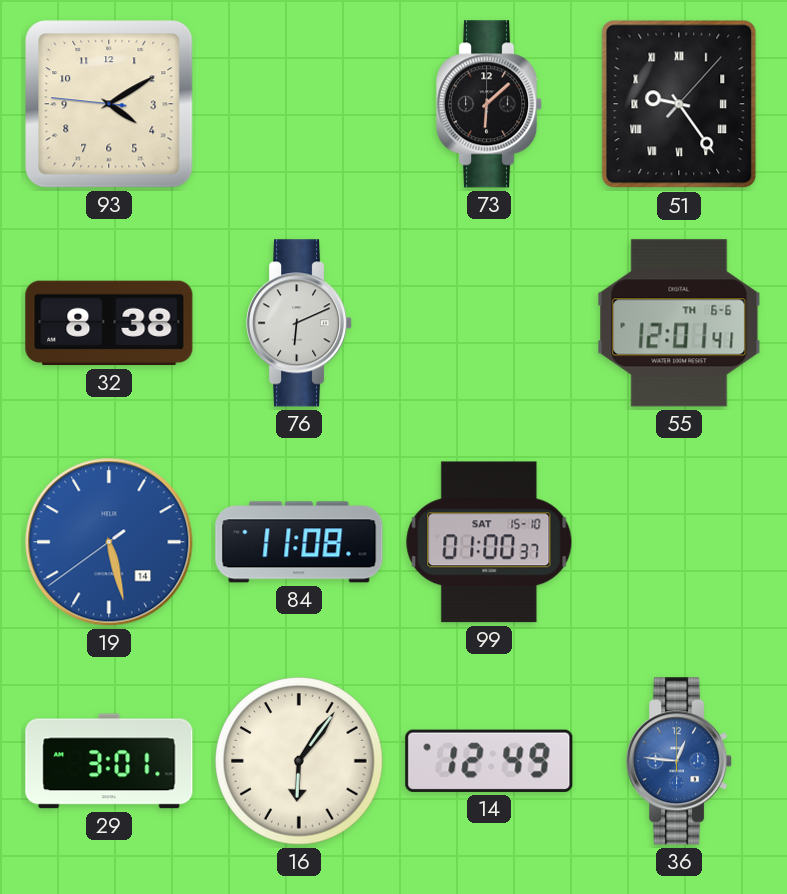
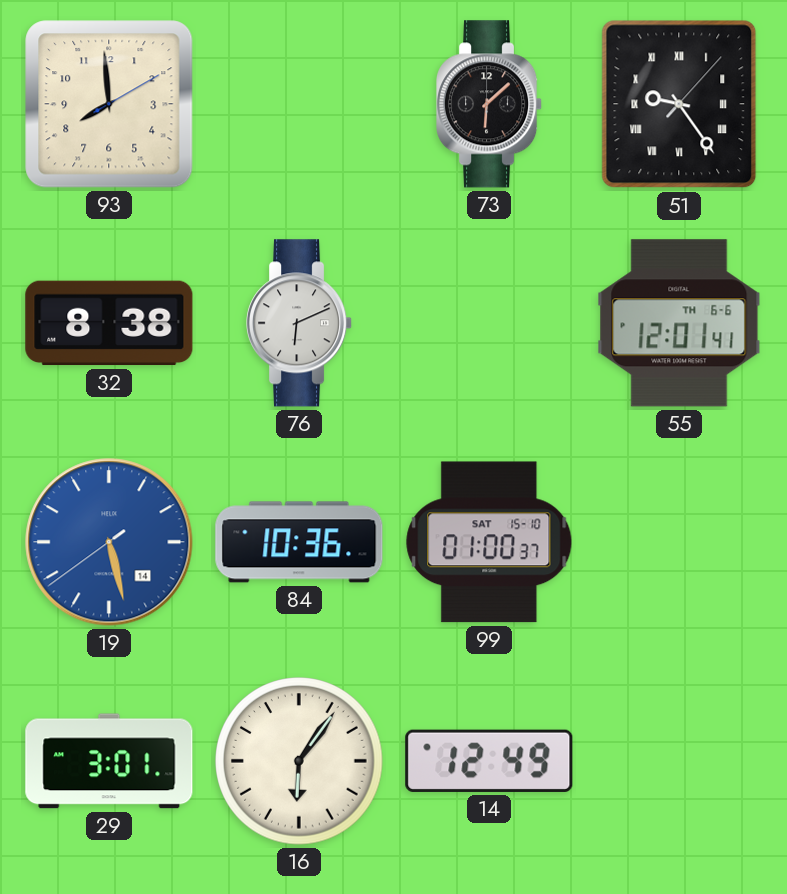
93: 4:09 -> 7:59 (109, 104)
84: 11:08 -> 10:36 (299, 542)
36: 12:46 -> none (680, 761)
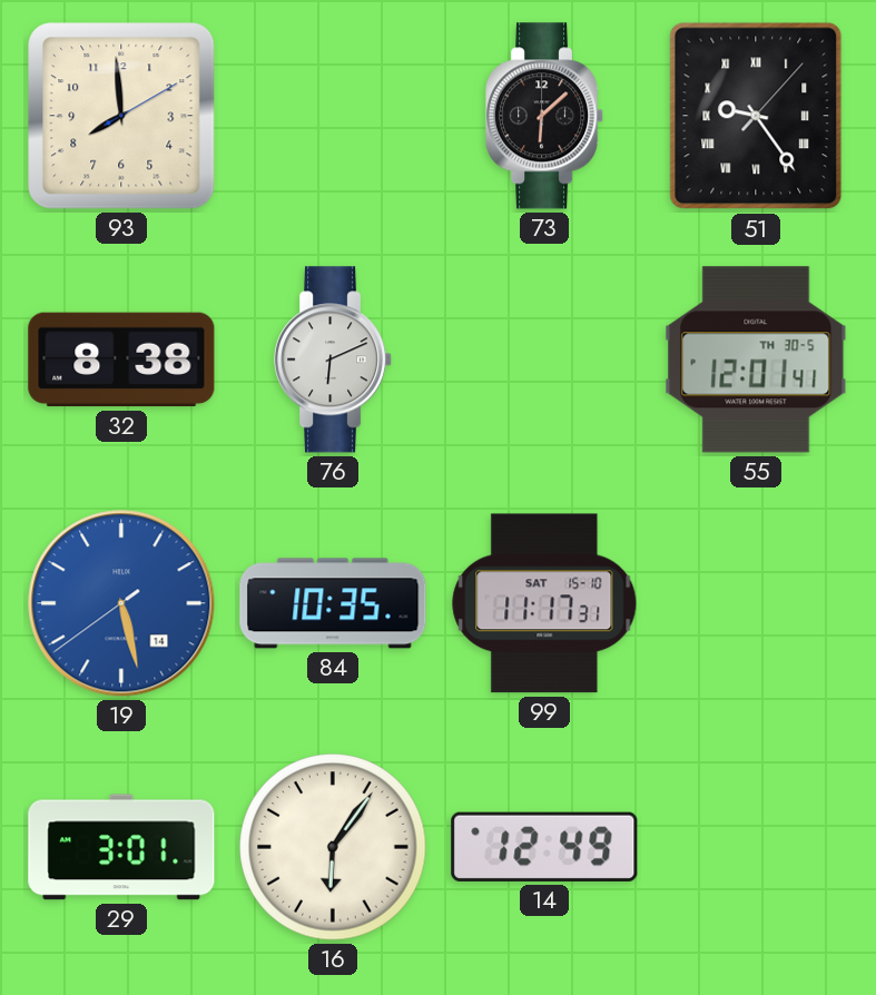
55 date: TH 6-6 -> TH 30-5 (756, 359)
84: 10:36 -> 10:35 (333, 603)
99: 01:00 -> 11:17 (544, 603)
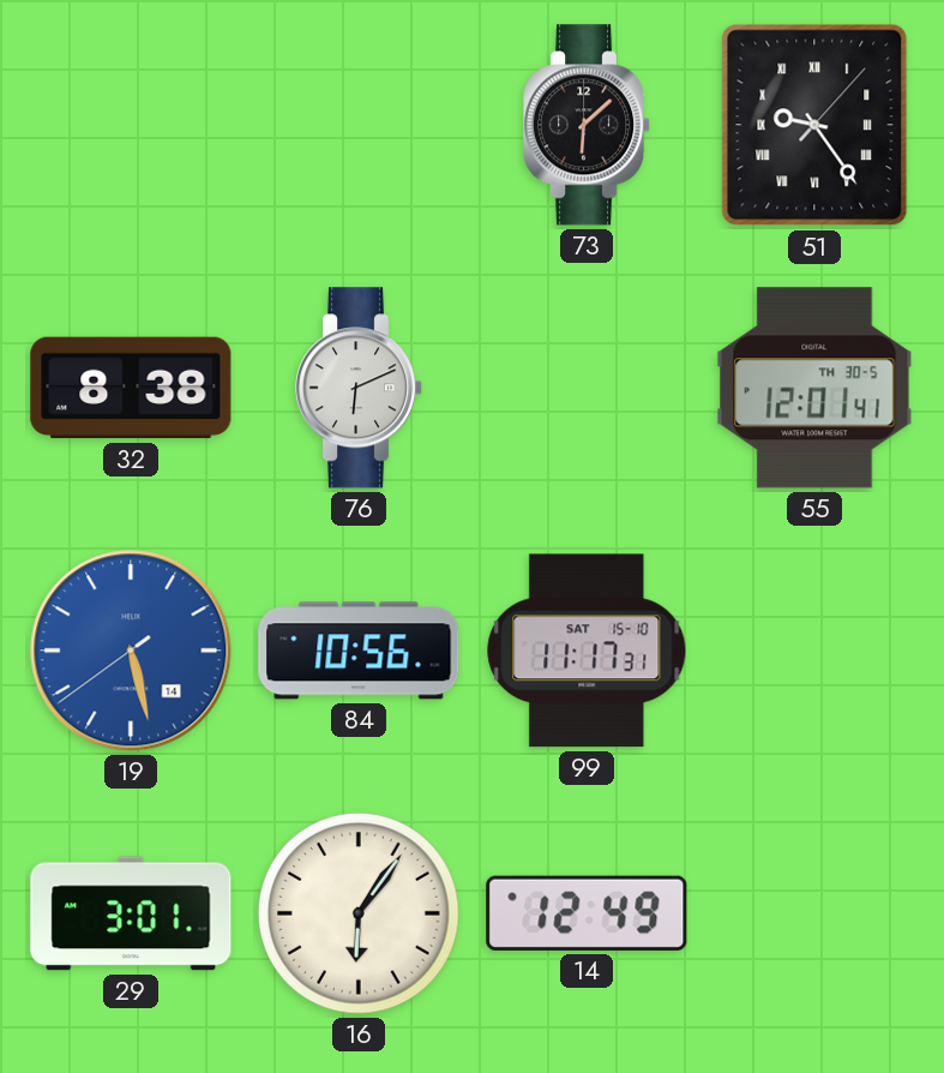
93: 7:59 -> none (121, 116)
84: 10:35 -> 10:56 (359, 651)
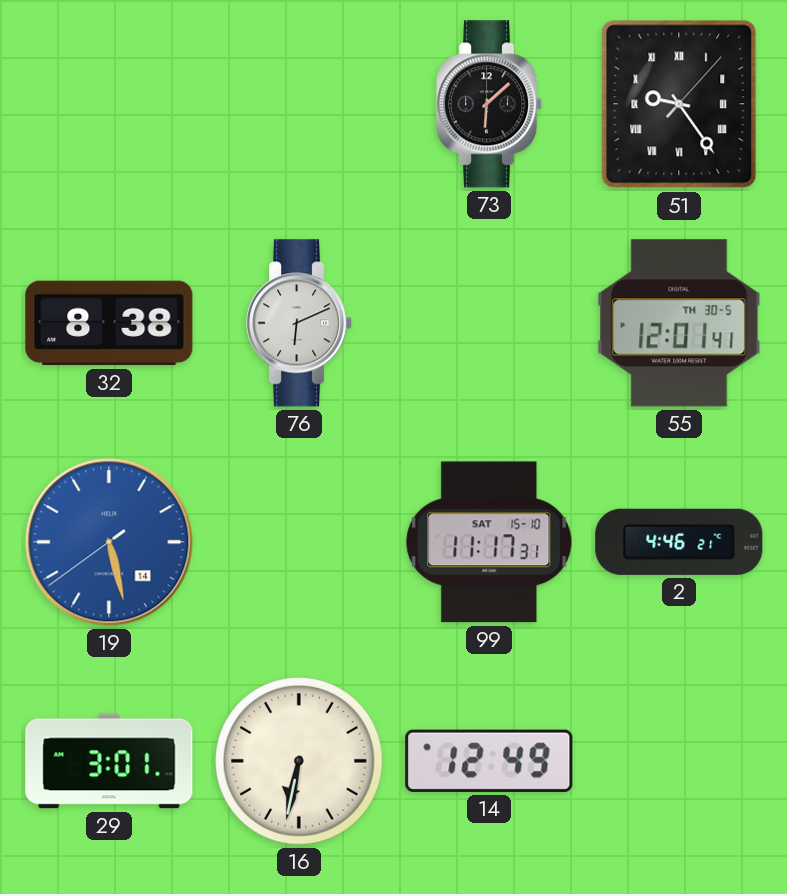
84: 10:56 -> none (359, 651)
2: none -> 4:46 (679, 542)
16: 6:06 -> 6:32 (299, 761)
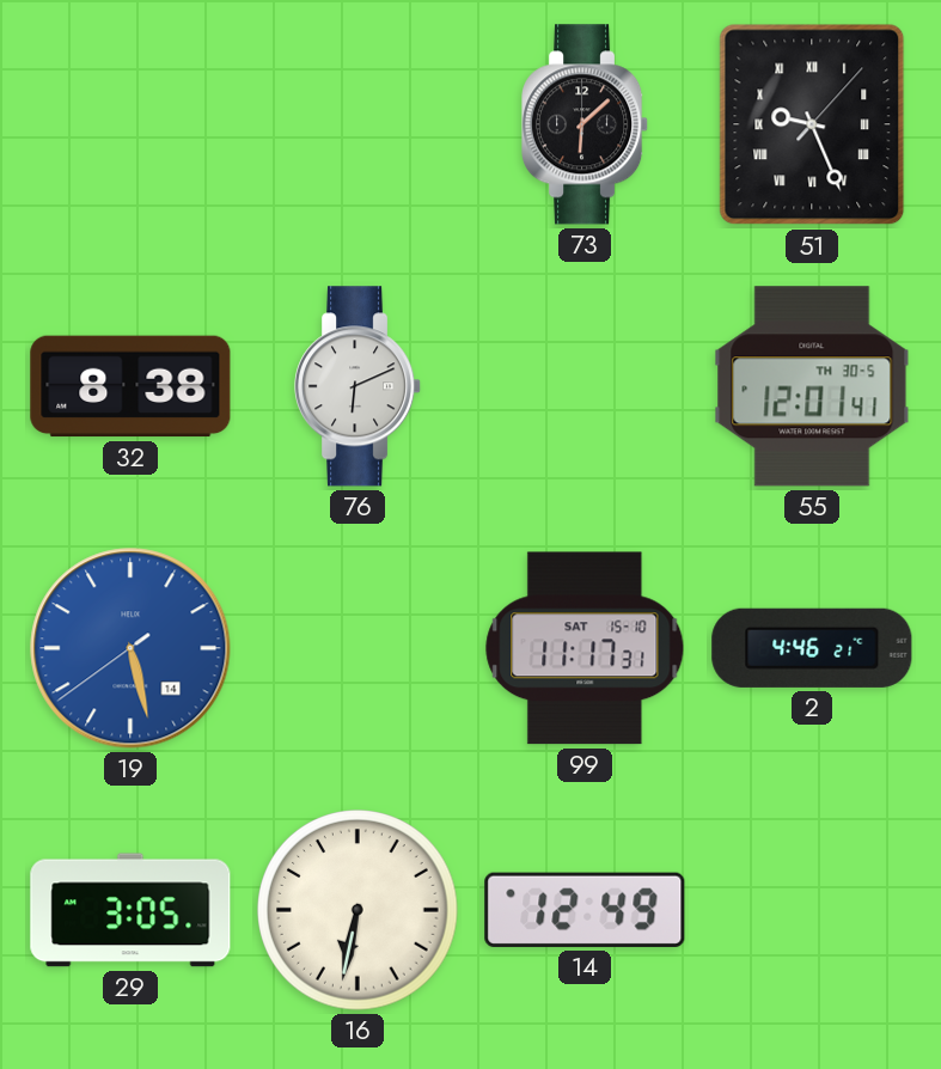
51: 9:24 -> 9:26 (812, 124)
29: 3:01 -> 3:05 (130, 910)
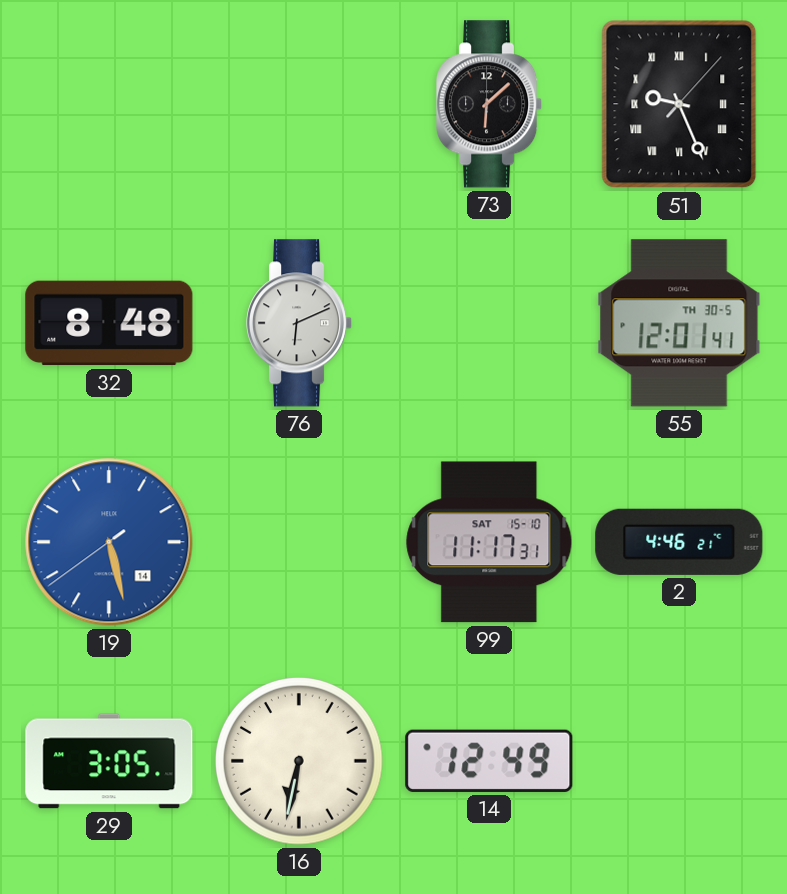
32: 8:38 -> 8:48 (109, 323)
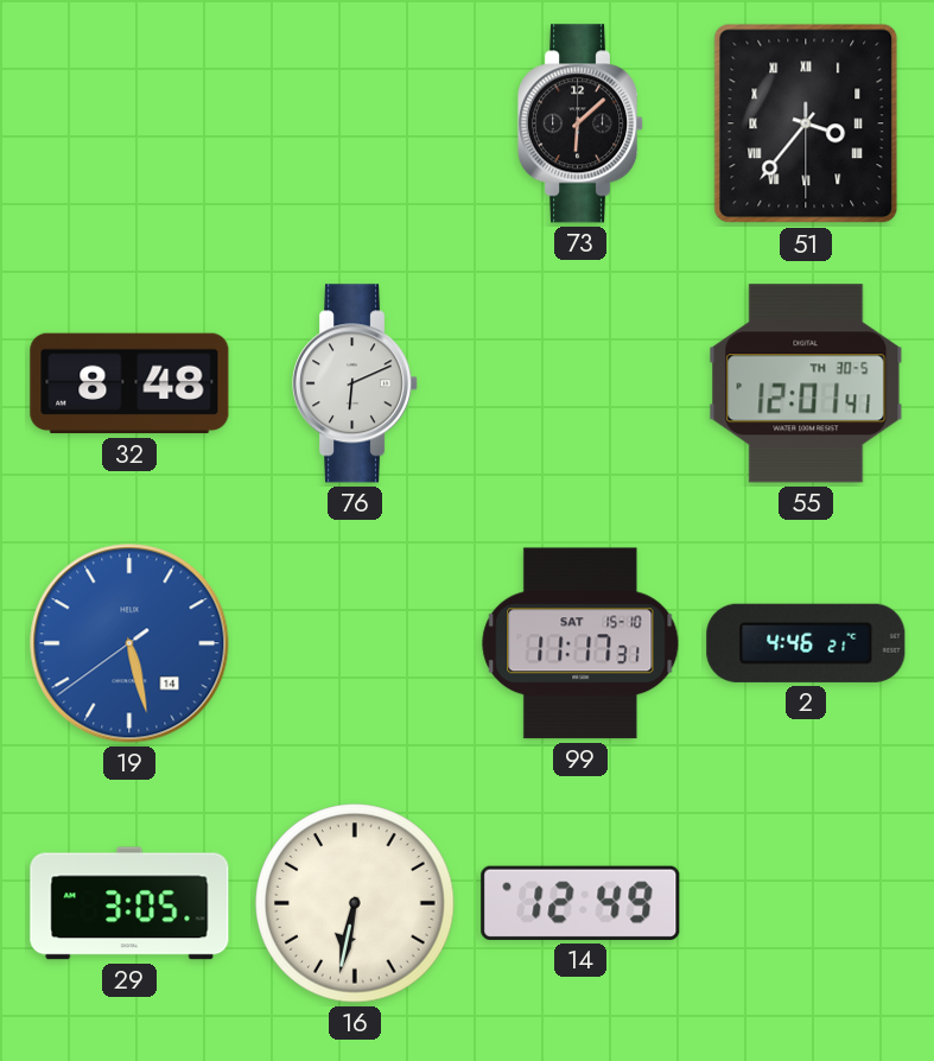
51: 9:26 -> 3:36 (806, 123)
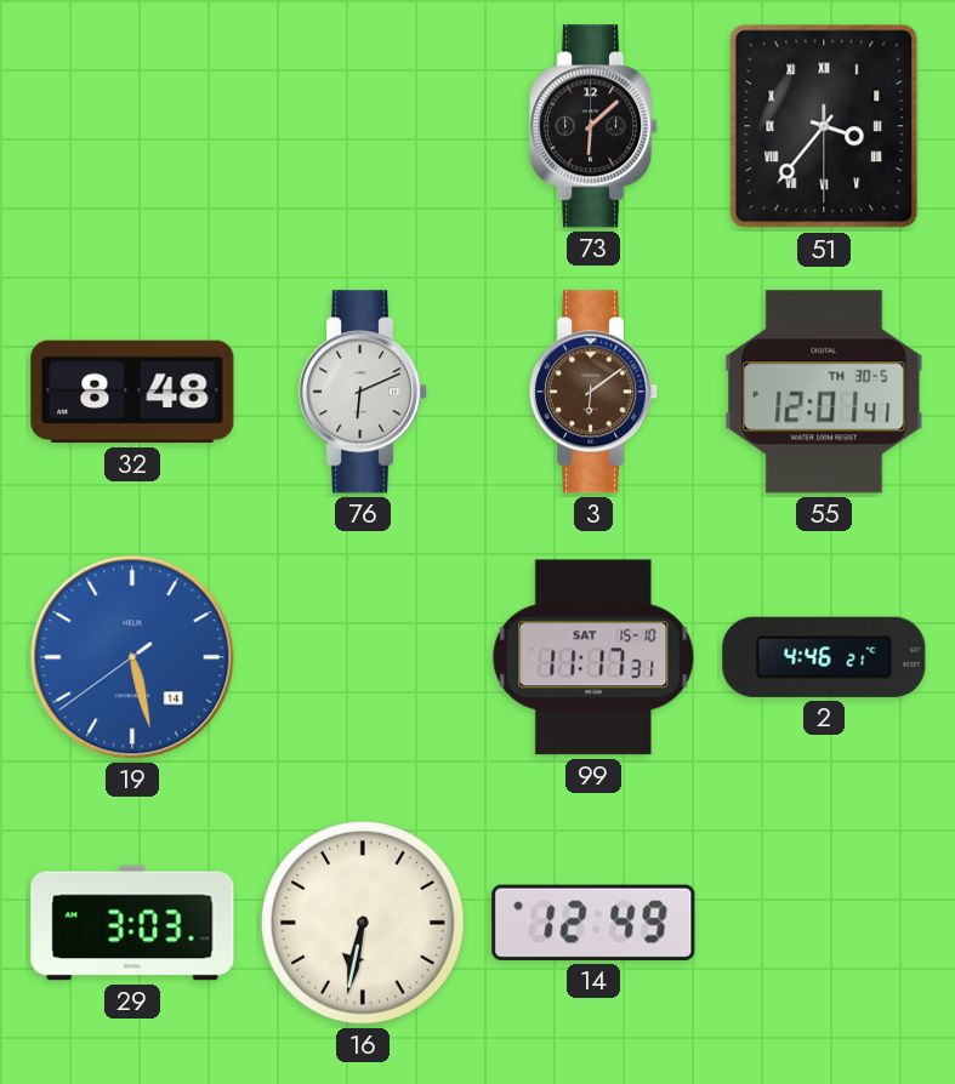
3: none -> 6:09 (595, 392)
29: 3:05 -> 3:03 (132, 923)
